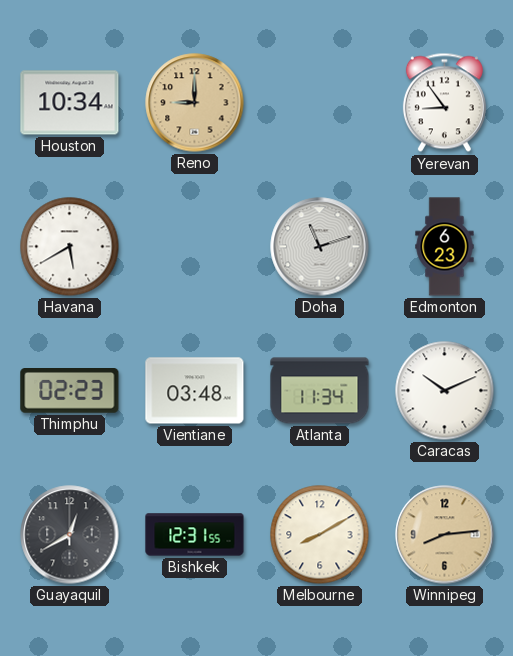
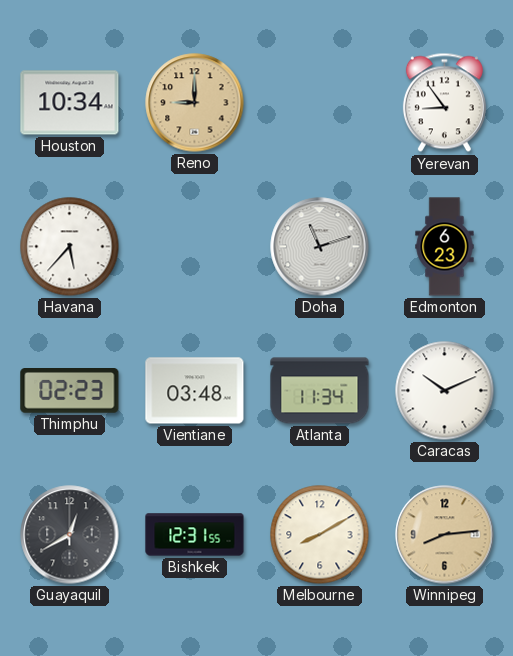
Havana: 5:40 -> 5:37 (70, 247)
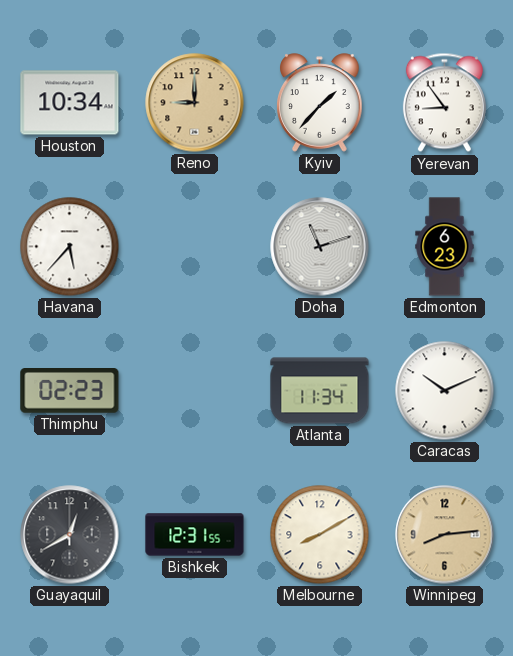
Kyiv: none -> 1:37 (320, 103)
Vientiane: 03:48 -> none (195, 391)
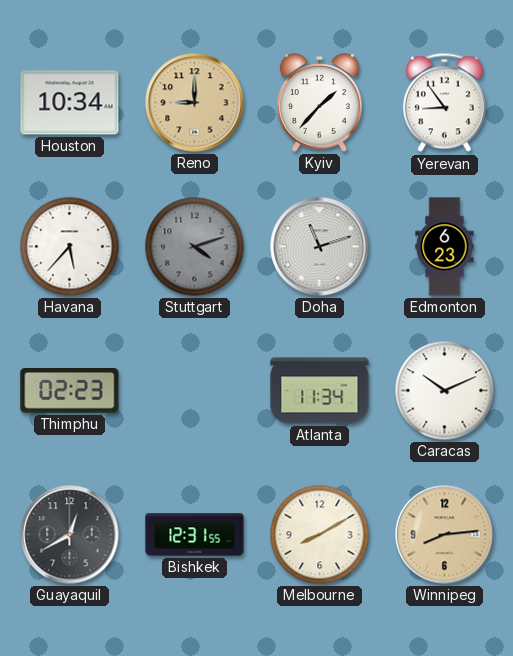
Stuttgart: none -> 4:12 (195, 247)
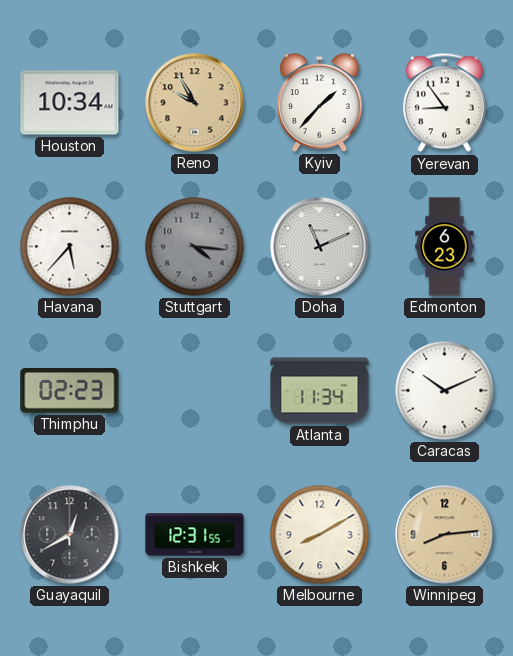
Reno: 9:00 -> 9:55 (195, 103)
Stuttgart: 4:12 -> 4:16 (195, 247)
Doha: 11:12 -> 11:11 (320, 247)
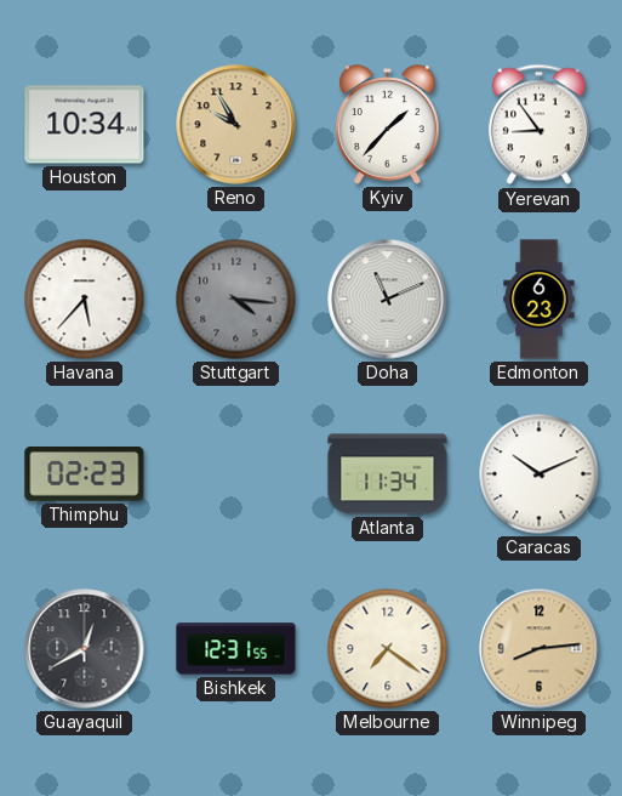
Melbourne: 8:10 -> 7:21 (388, 649)
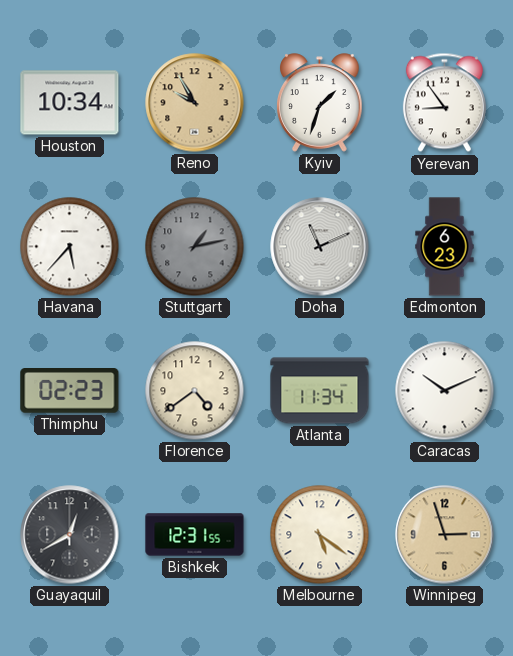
Kyiv: 1:37 -> 1:33 (320, 103)
Stuttgart: 4:16 -> 1:13 (195, 247)
Florence: none -> 4:39 (195, 391)
Melbourne: 7:21 -> 5:21 (320, 535)
Winnipeg: 8:14 -> 2:57 (445, 535)
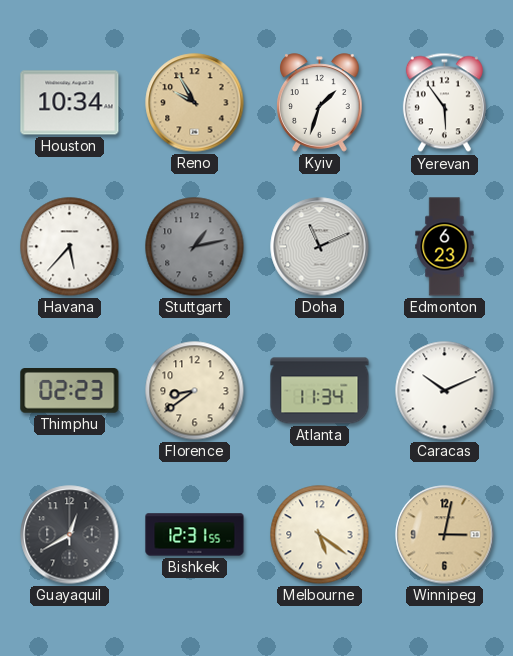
Yerevan: 8:54 -> 5:54 (444, 103)
Florence: 4:39 -> 8:39 (195, 391)
Winnipeg: 2:57 -> 3:02 (445, 535)
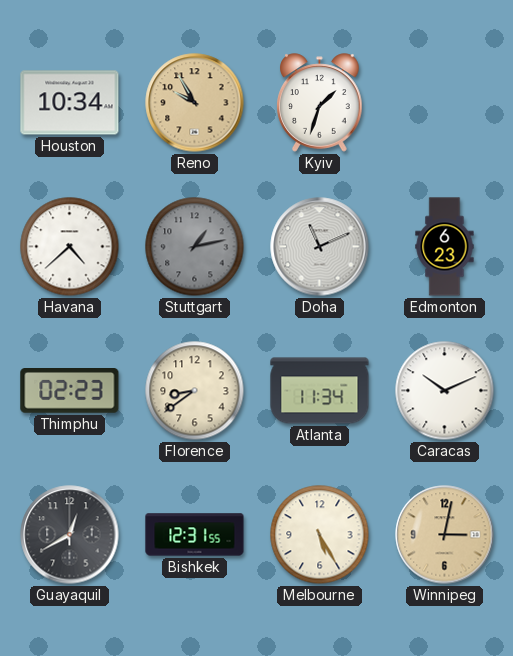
Yerevan: 5:54 -> none (444, 103)
Havana: 5:37 -> 4:38 (70, 247)
Melbourne: 5:21 -> 5:25 (320, 535)
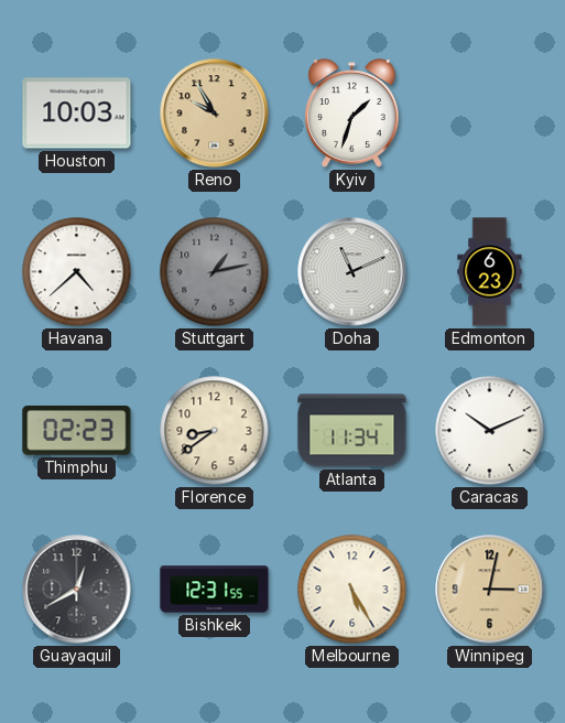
Houston: 10:34 -> 10:03 (77, 114)
